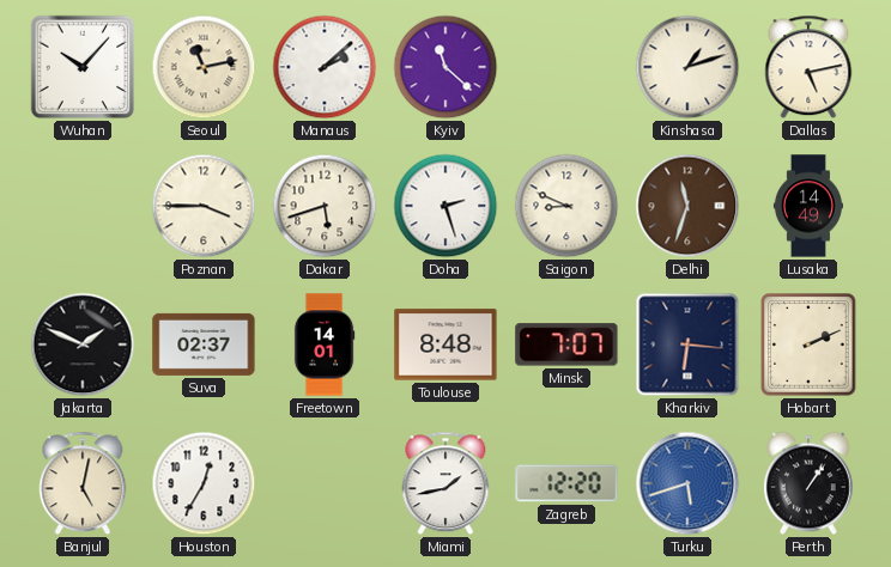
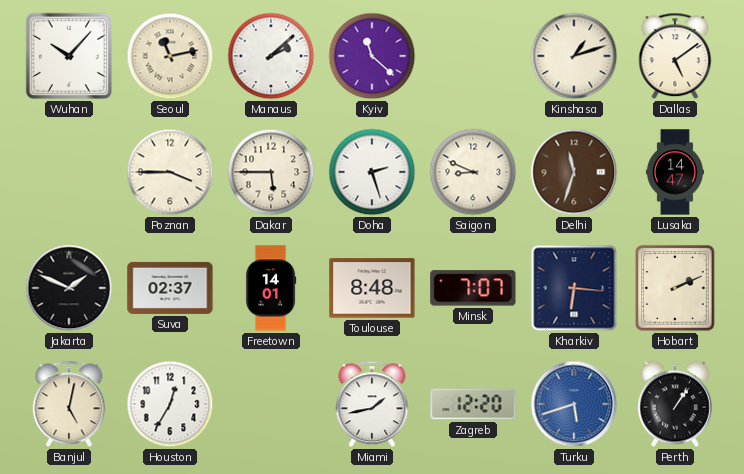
Dallas: 5:13 -> 5:09 (675, 56)
Dakar: 5:42 -> 5:45 (271, 172)
Lusaka: 14:49 -> 14:47 (675, 172)
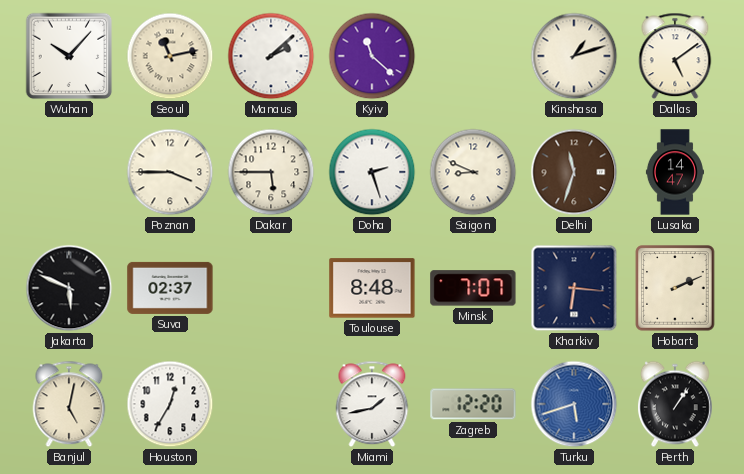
Jakarta: 1:49 -> 5:49 (69, 288)
Freetown: 14:01 -> none (271, 288)
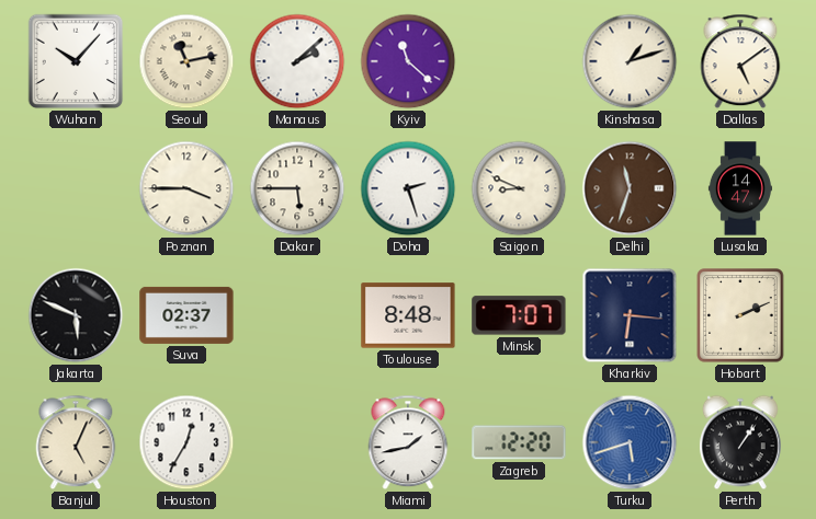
Banjul: 5:02 -> 5:04 (76, 442)
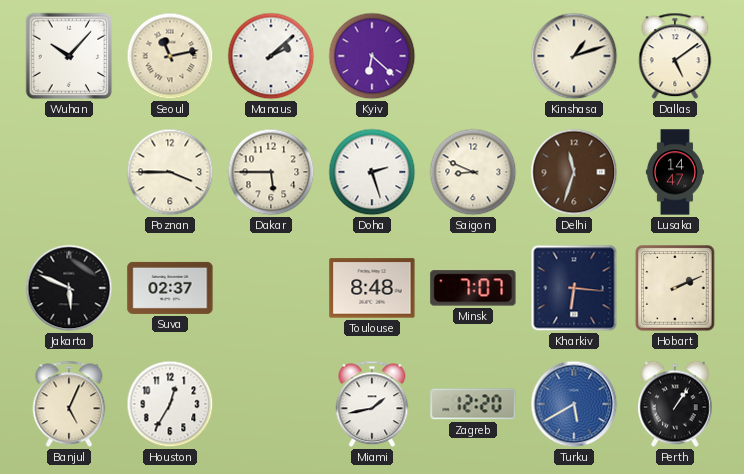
Kyiv: 11:22 -> 6:22 (372, 56)
Turku: 5:42 -> 5:40 (574, 404)
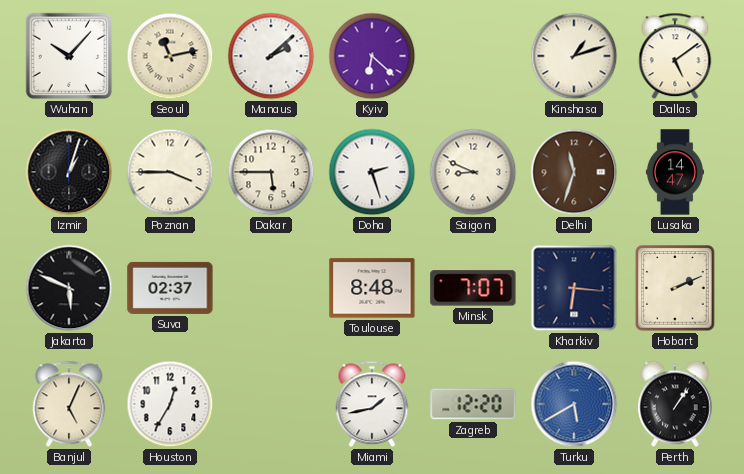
Izmir: none -> 1:03 (69, 172)
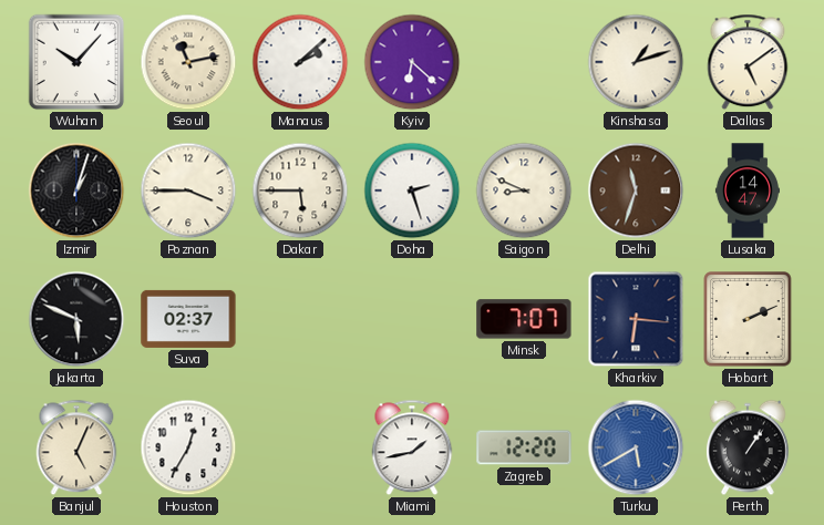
Toulouse: 8:48 -> none (372, 288)
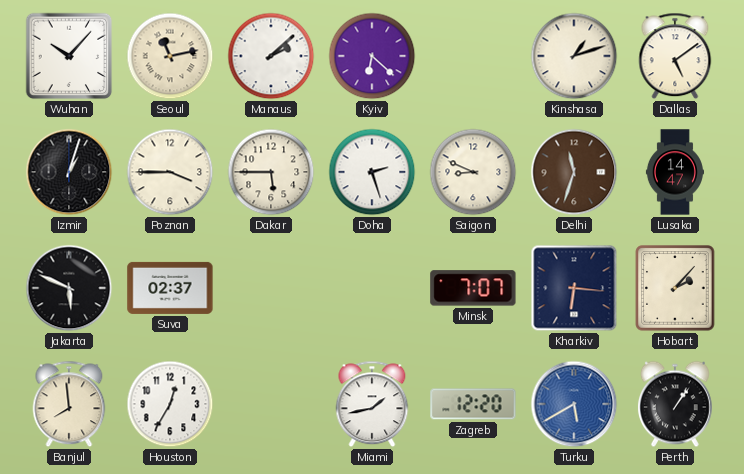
Hobart: 2:11 -> 2:07 (675, 288)
Banjul: 5:04 -> 7:59 (69, 404)
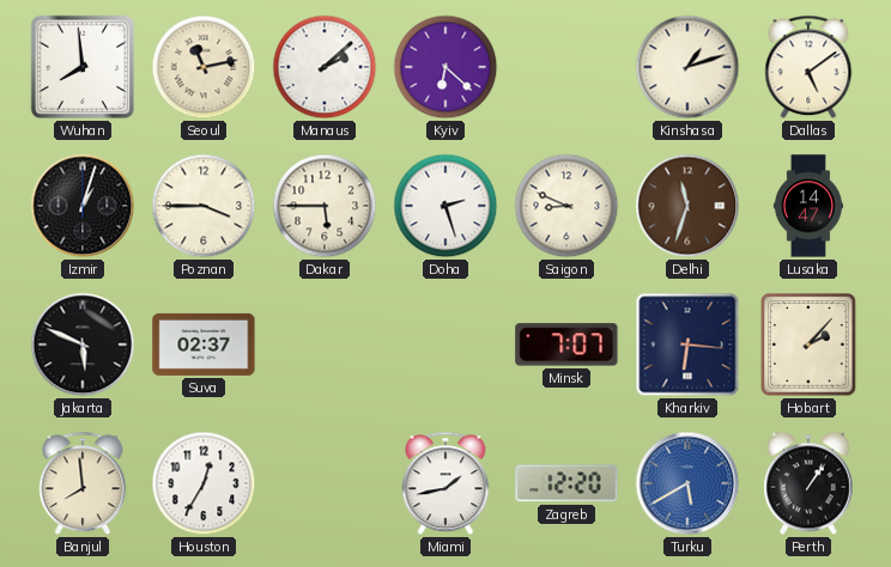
Wuhan: 10:07 -> 7:59 (83, 67)
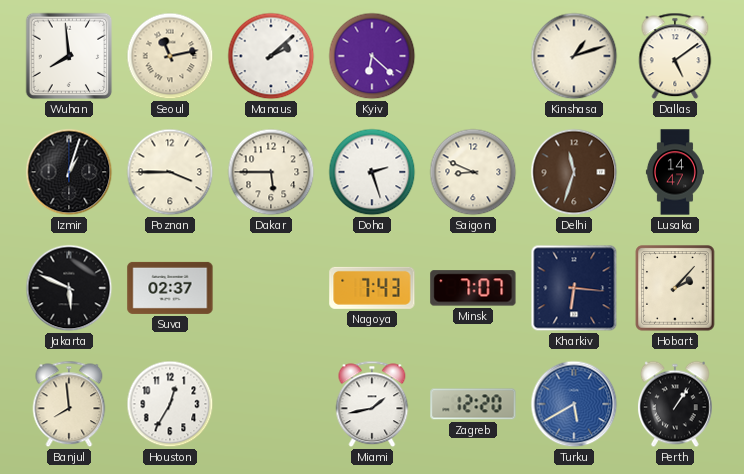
Nagoya: none -> 7:43 (372, 288)
